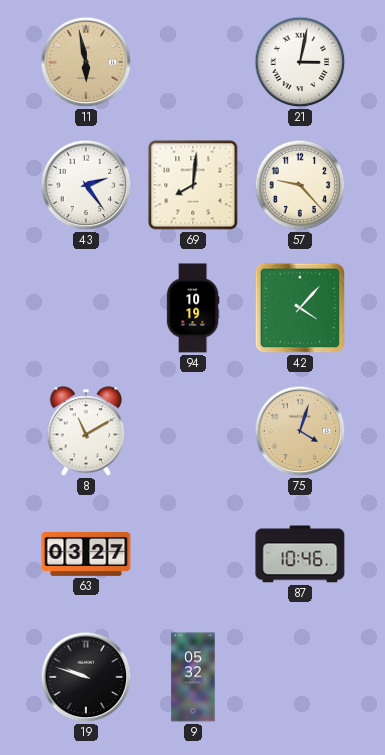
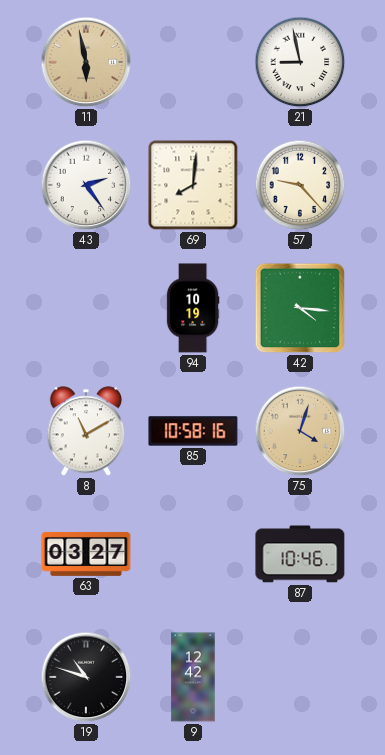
21: 3:02 -> 8:58 (300, 62)
42: 4:07 -> 4:16 (300, 308)
85: none -> 10:58 (193, 431)
19: 9:48 -> 10:48 (86, 677)
9: 05:32 -> 12:42 (193, 677)
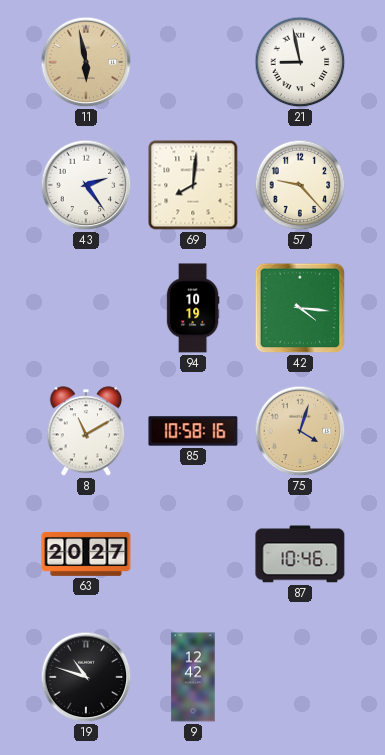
63: 03:27 -> 20:27 (86, 554)
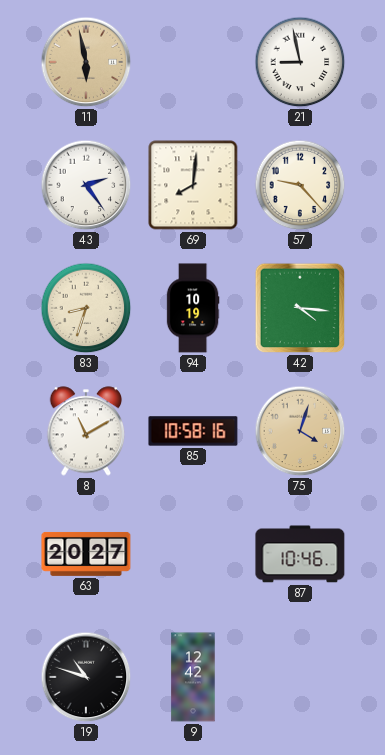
83: none -> 8:33 (86, 308)
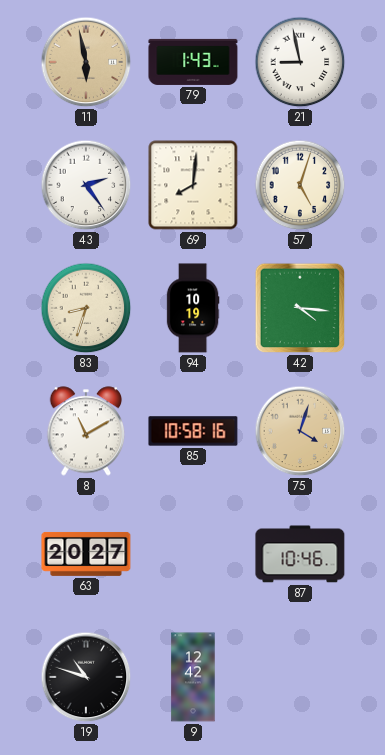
79: none -> 1:43 (193, 62)
57: 9:23 -> 5:03 (300, 185)
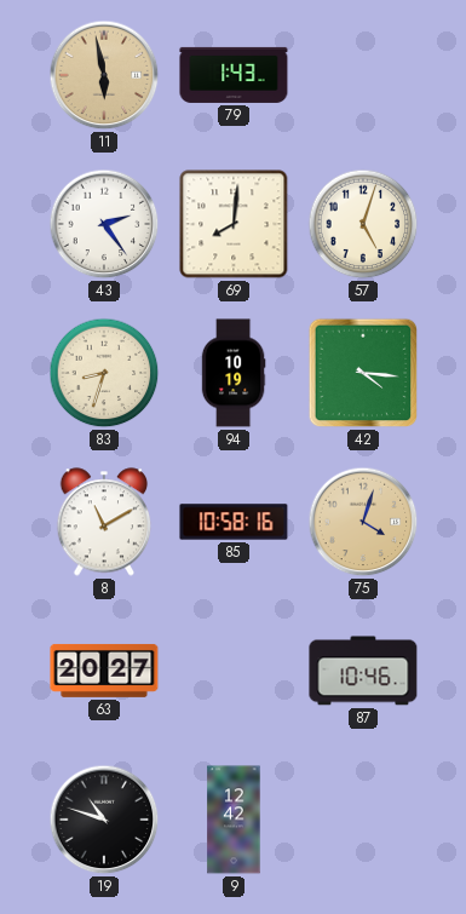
21: 8:58 -> none (300, 62)
